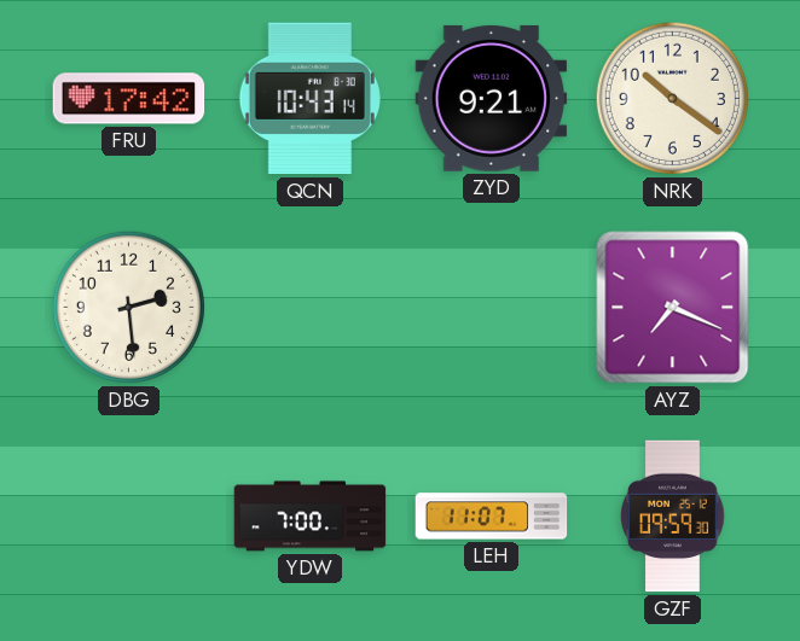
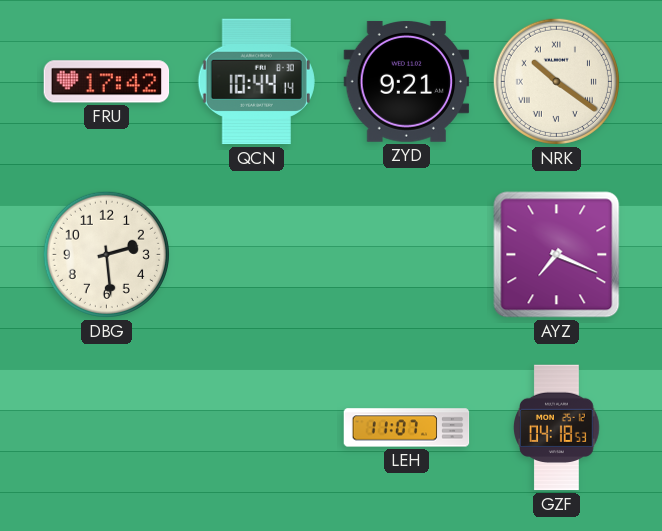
QCN: 10:43 -> 10:44 (256, 82)
NRK numerals: Arabic -> Roman (556, 81)
YDW: 7:00 -> none (311, 517)
GZF: 09:59 -> 04:18 (557, 428)
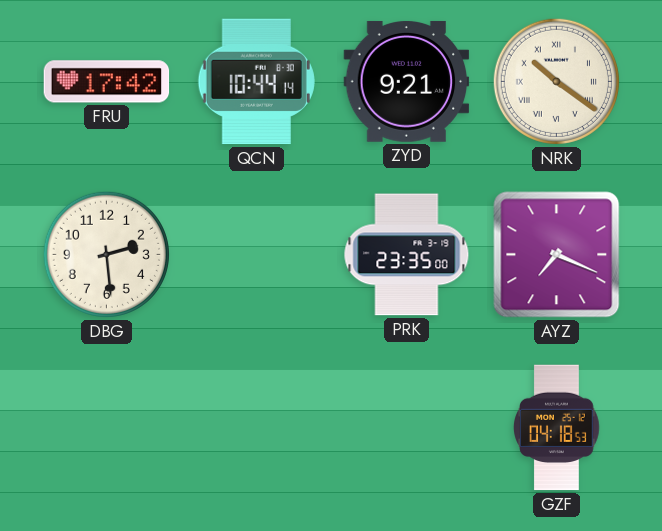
PRK: none -> 23:35 (407, 255)
LEH: 11:07 -> none (407, 428)
